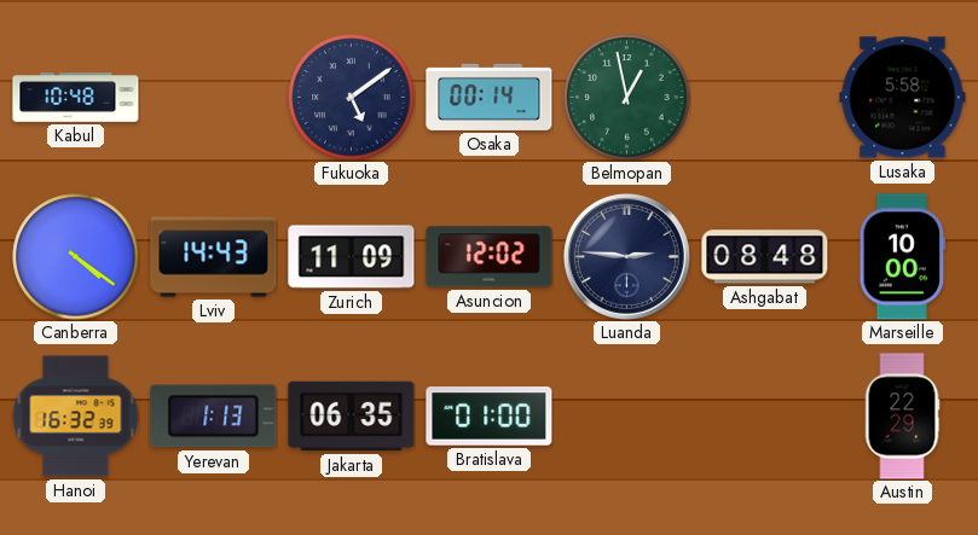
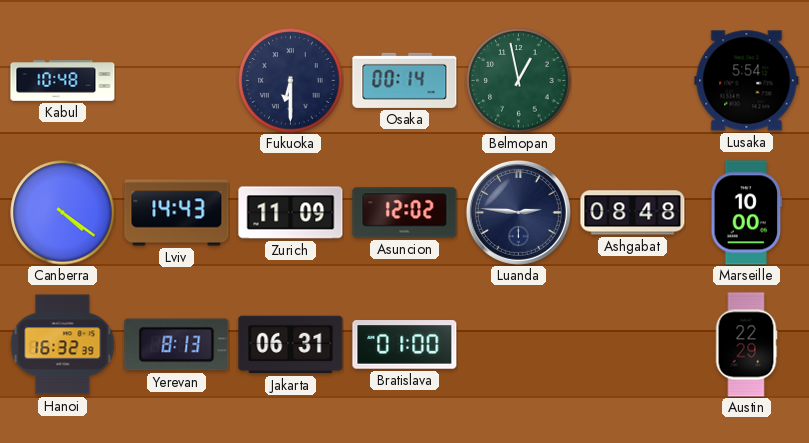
Fukuoka: 5:09 -> 6:30 (291, 81)
Lusaka: 5:58 -> 5:54 (747, 81)
Yerevan: 1:13 -> 8:13 (177, 345)
Jakarta: 06:35 -> 06:31 (291, 345)
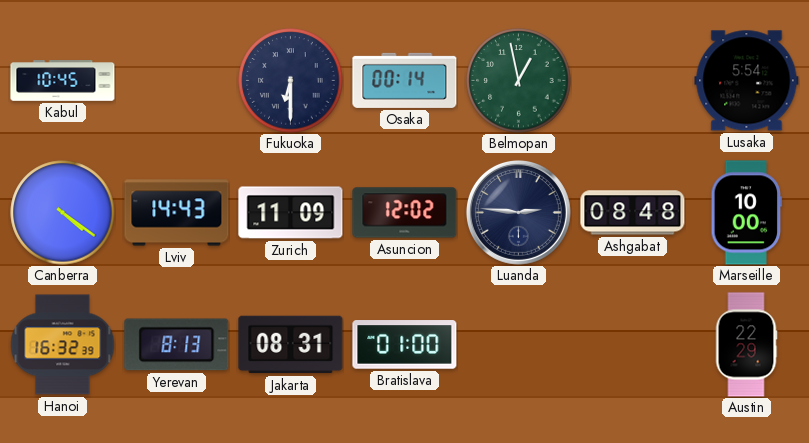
Kabul: 10:48 -> 10:45 (63, 81)
Jakarta: 06:31 -> 08:31 (291, 345)
